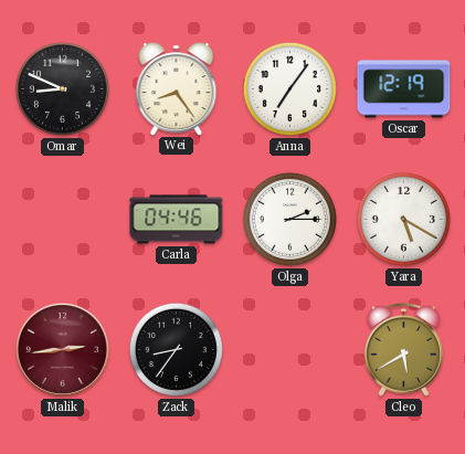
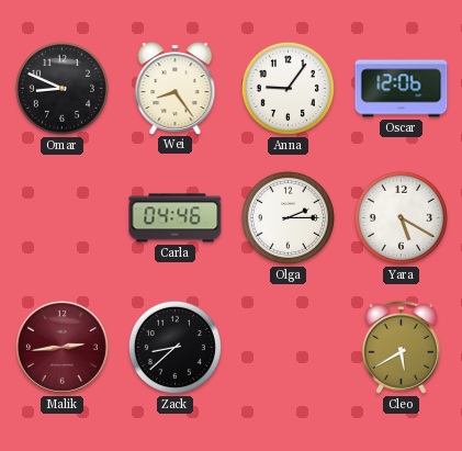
Anna: 7:06 -> 9:06 (288, 88)
Oscar: 12:19 -> 12:06 (402, 89)
Zack: 8:36 -> 8:38 (174, 347)
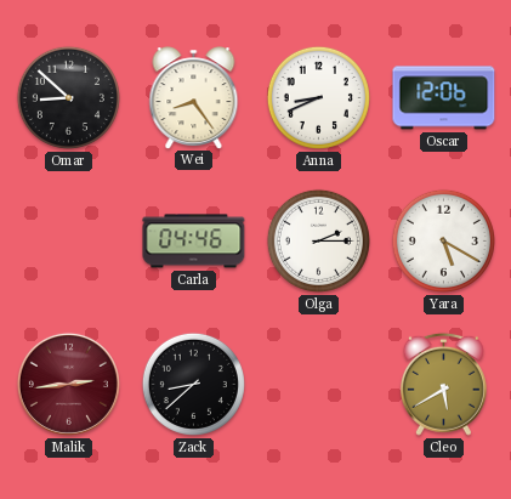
Omar: 8:49 -> 8:52 (68, 97)
Anna: 9:06 -> 8:41 (318, 97)
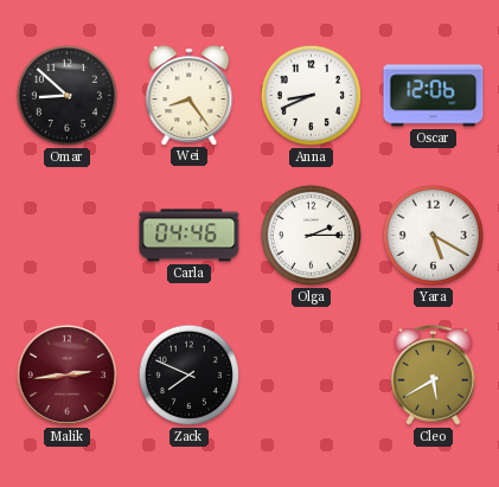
Zack: 8:38 -> 7:49 (188, 374)
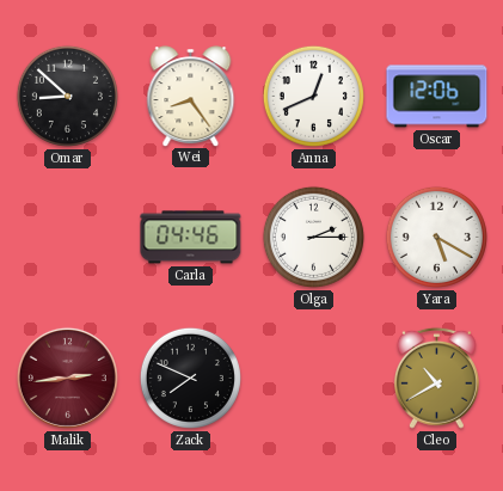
Anna: 8:41 -> 12:41 (313, 96)
Cleo: 5:40 -> 10:40 (436, 378)
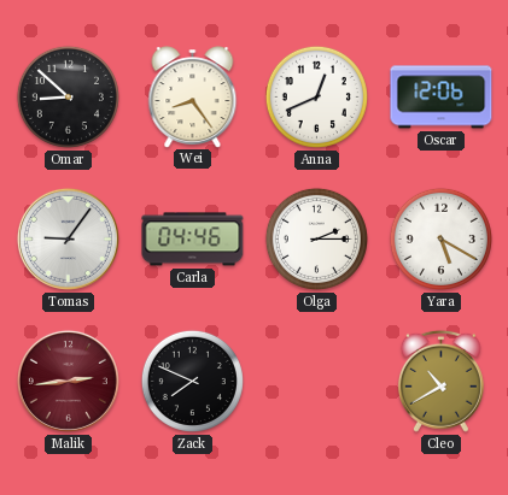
Tomas: none -> 9:06 (68, 238)
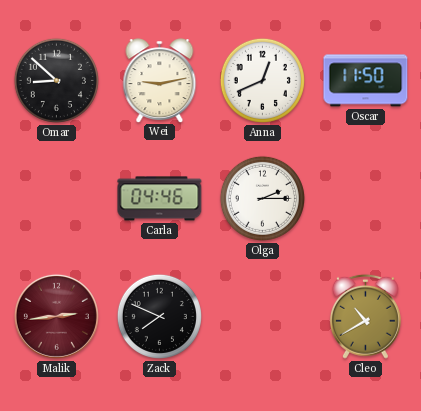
Wei: 8:24 -> 9:13 (160, 80)
Oscar: 12:06 -> 11:50 (366, 81)
Tomas: 9:06 -> none (68, 238)
Yara: 5:20 -> none (440, 238)
